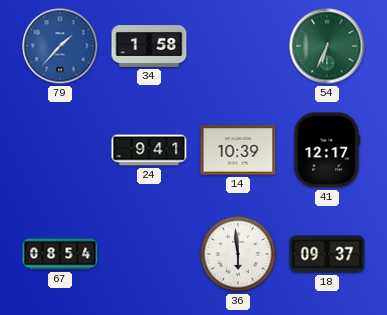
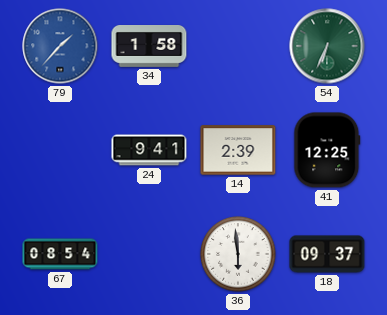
14: 10:39 -> 2:39 (238, 150)
41: 12:17 -> 12:25 (327, 150)
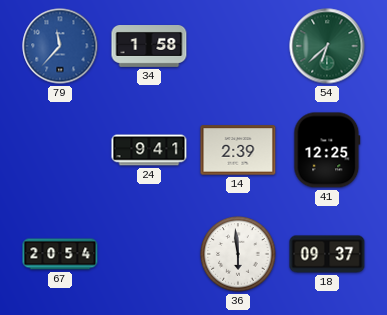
79: 1:37 -> 11:37 (60, 46)
54: 6:34 -> 6:38 (327, 46)
67: 08:54 -> 20:54 (60, 254)
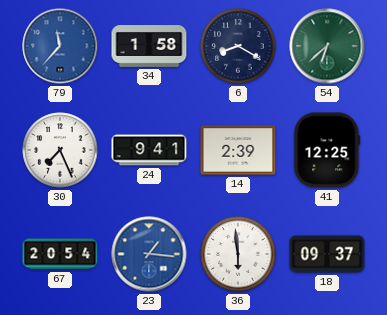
6: none -> 8:20 (238, 46)
30: none -> 7:26 (60, 150)
23: none -> 1:16 (149, 254)
